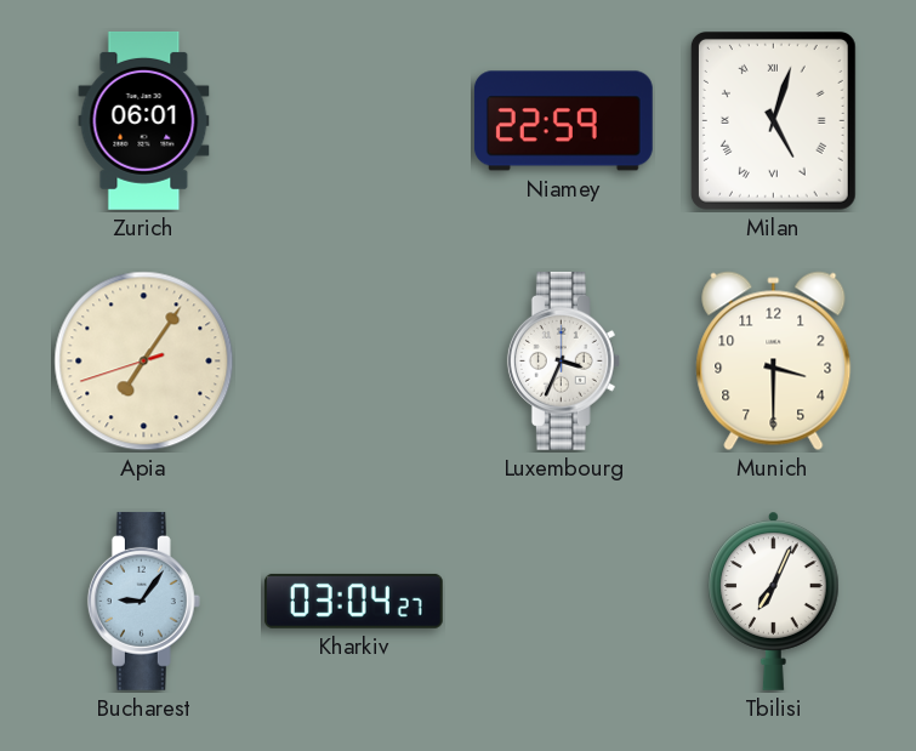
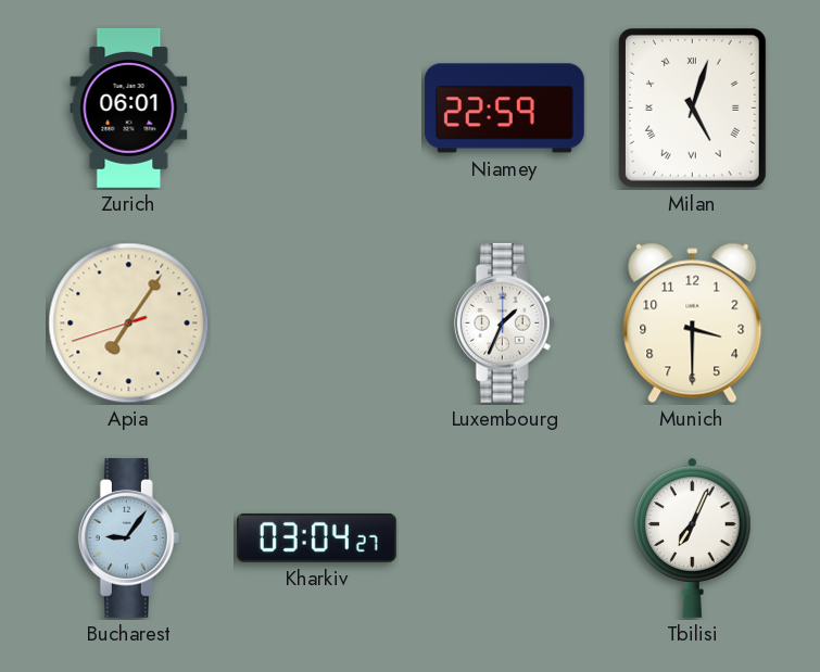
Luxembourg: 3:34 -> 1:34 (504, 322)
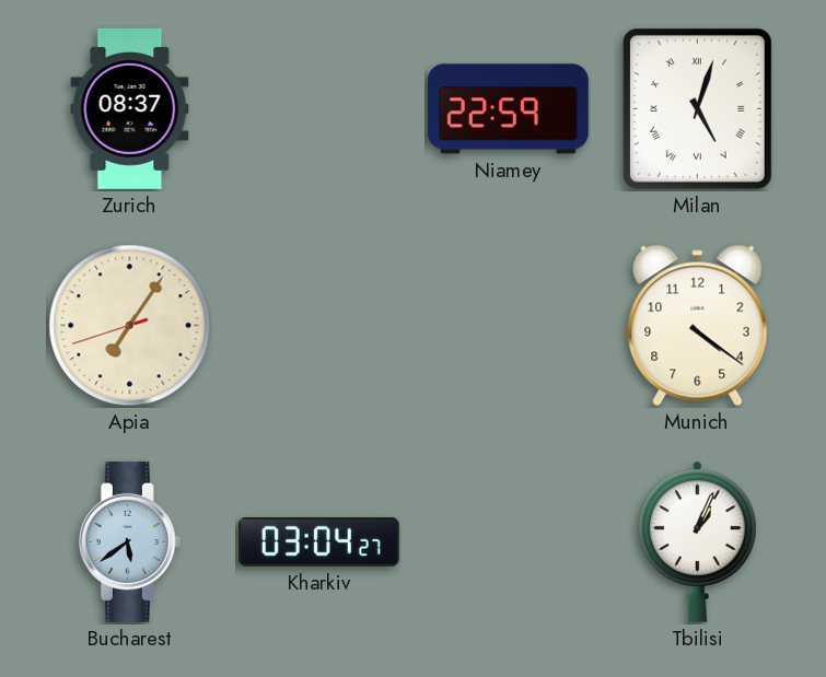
Zurich: 06:01 -> 08:37 (130, 108)
Luxembourg: 1:34 -> none (504, 322)
Munich: 3:30 -> 4:21 (698, 326)
Bucharest: 9:06 -> 5:39 (129, 541)
Tbilisi: 7:04 -> 1:04 (698, 541)
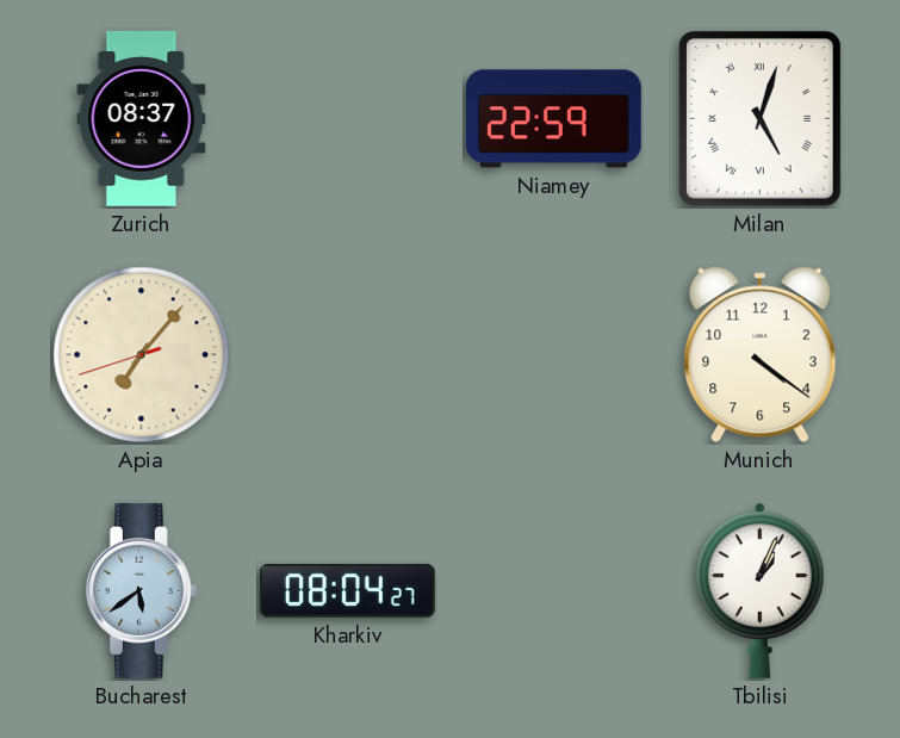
Apia: 7:05 -> 7:06 (142, 355)
Kharkiv: 03:04 -> 08:04 (347, 590)
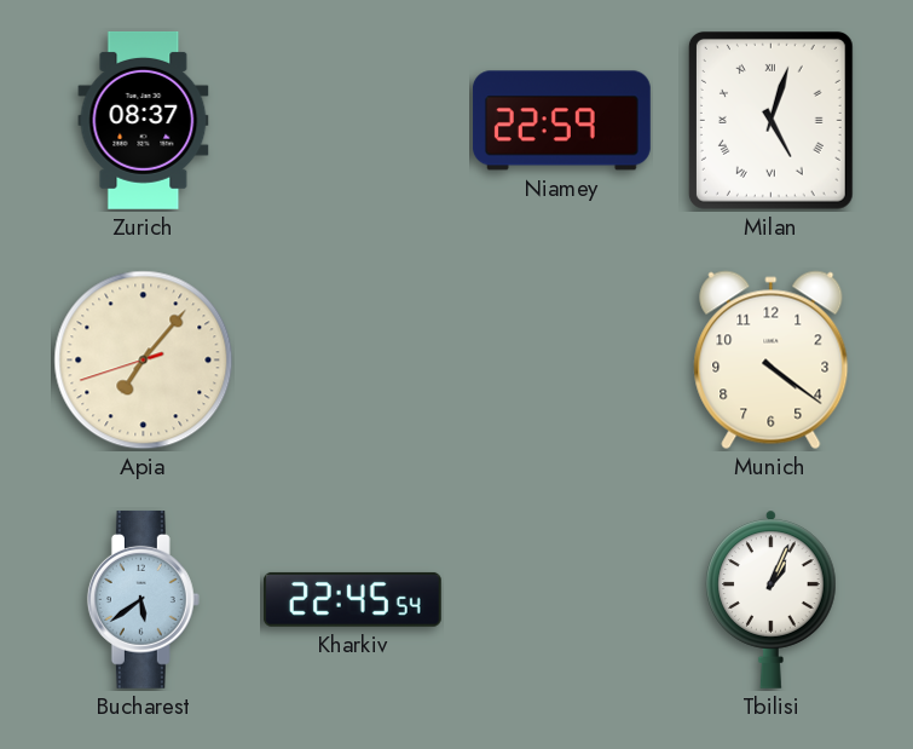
Kharkiv: 08:04 -> 22:45 (352, 599)
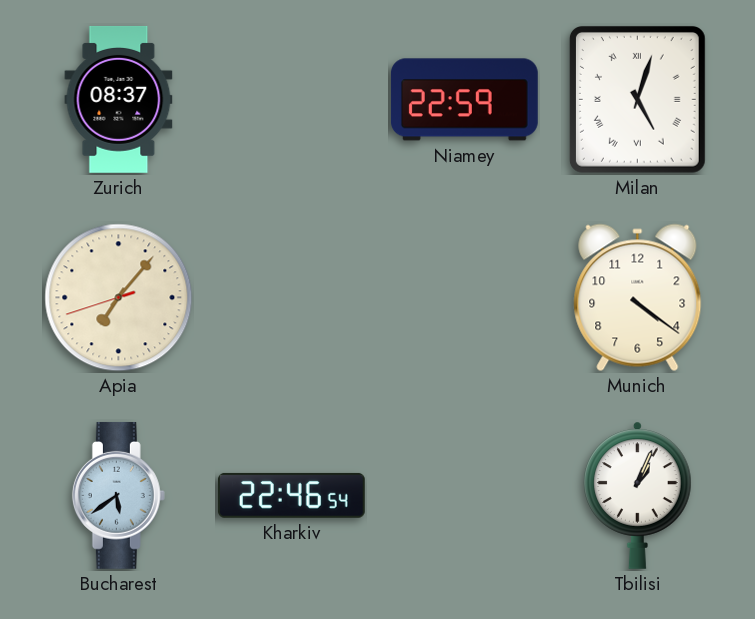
Kharkiv: 22:45 -> 22:46 (291, 495)
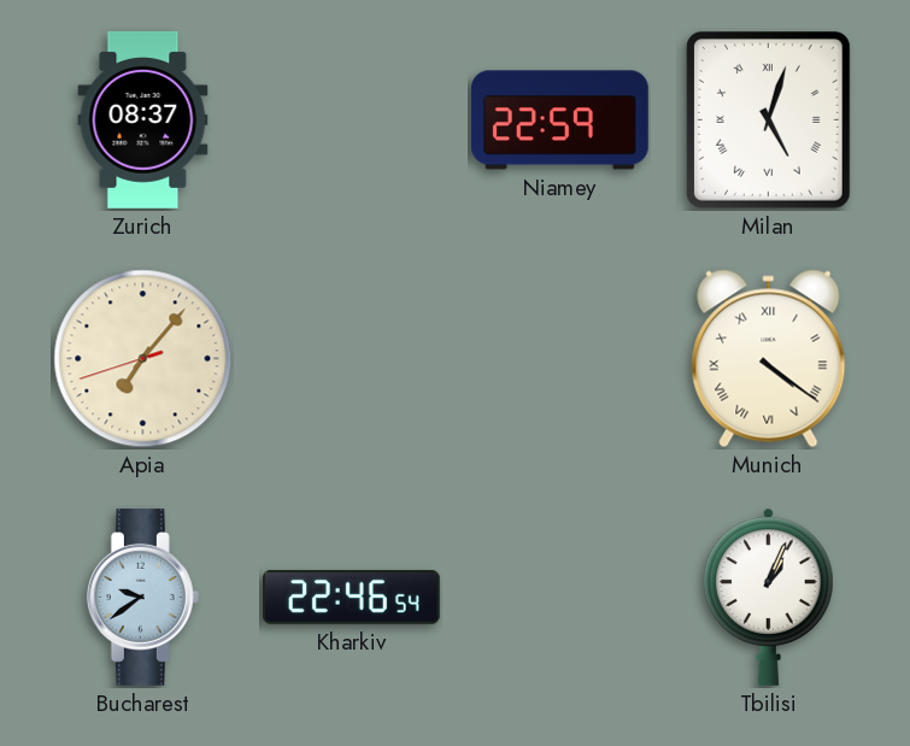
Munich numerals: Arabic -> Roman (769, 359)
Bucharest: 5:39 -> 9:39 (142, 597)
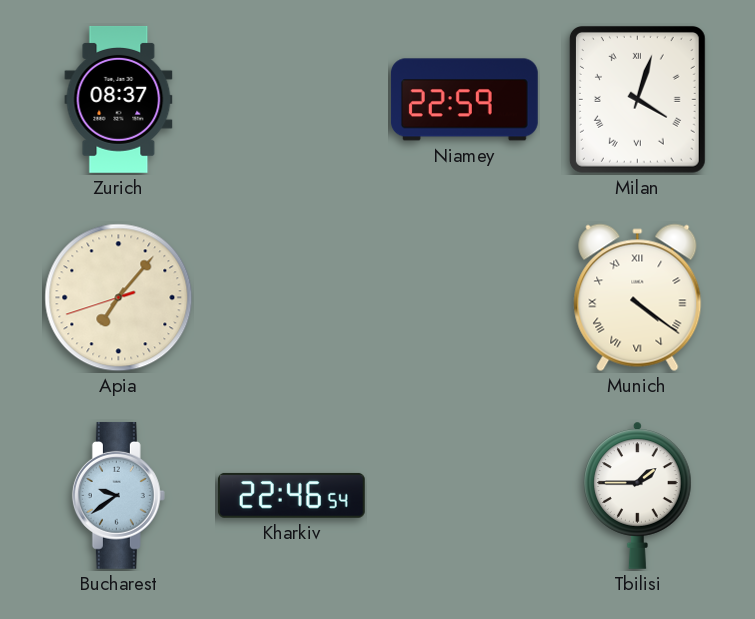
Milan: 5:03 -> 4:03 (637, 99)
Tbilisi: 1:04 -> 1:45 (638, 495)
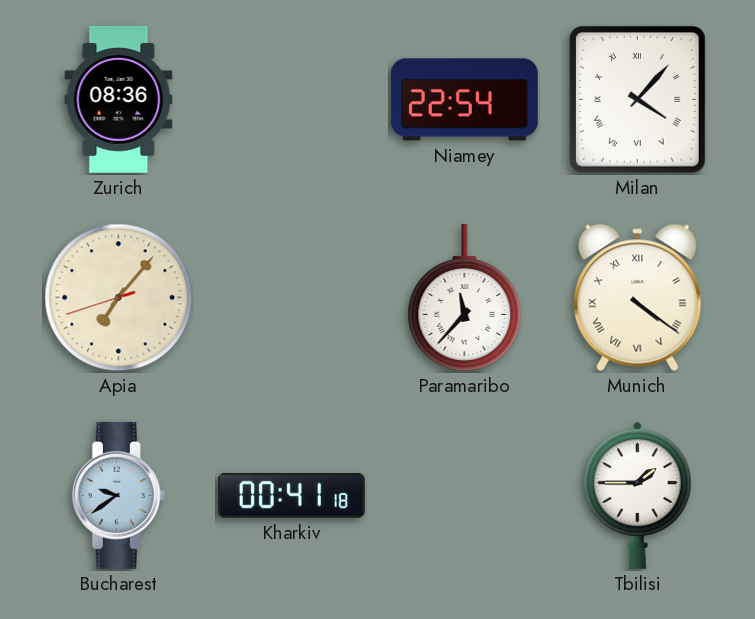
Zurich: 08:37 -> 08:36 (119, 99)
Niamey: 22:59 -> 22:54 (464, 100)
Milan: 4:03 -> 4:07 (637, 99)
Paramaribo: none -> 11:37 (465, 297)
Kharkiv: 22:46 -> 00:41 (291, 495)
